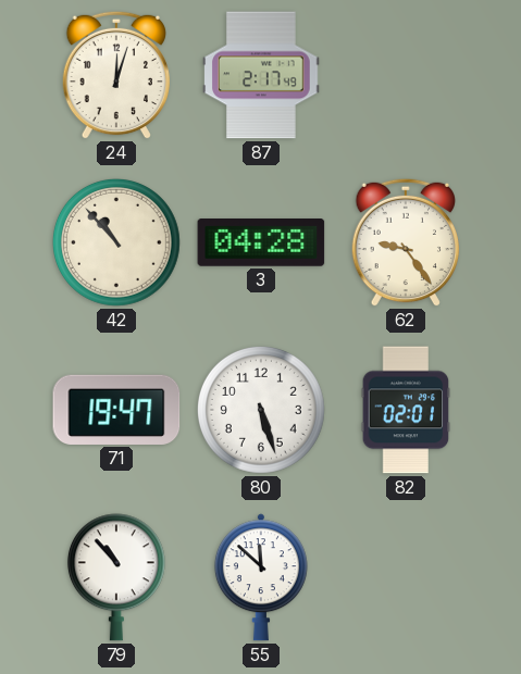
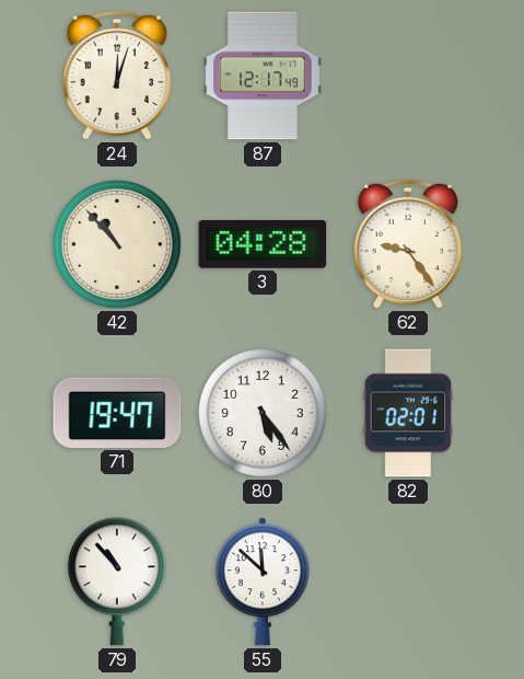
87: 2:17 -> 12:17 (263, 76)
80: 5:27 -> 5:24 (263, 413)
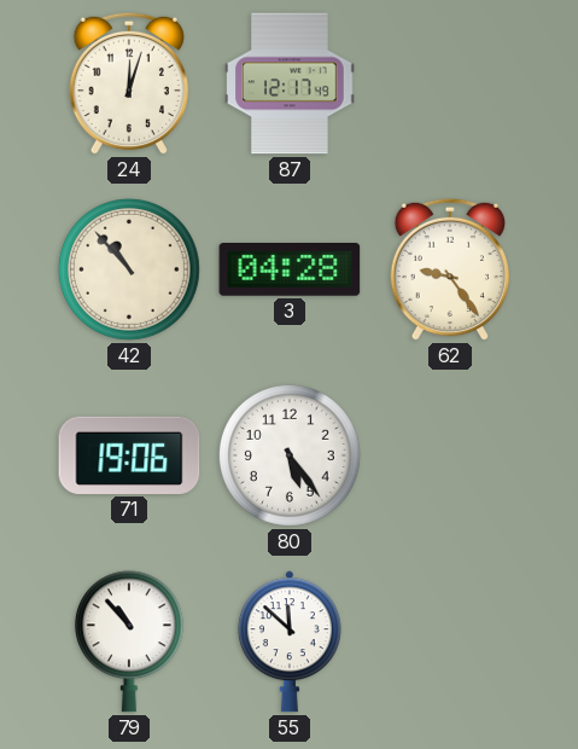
71: 19:47 -> 19:06 (129, 455)
82: 02:01 -> none (408, 413)
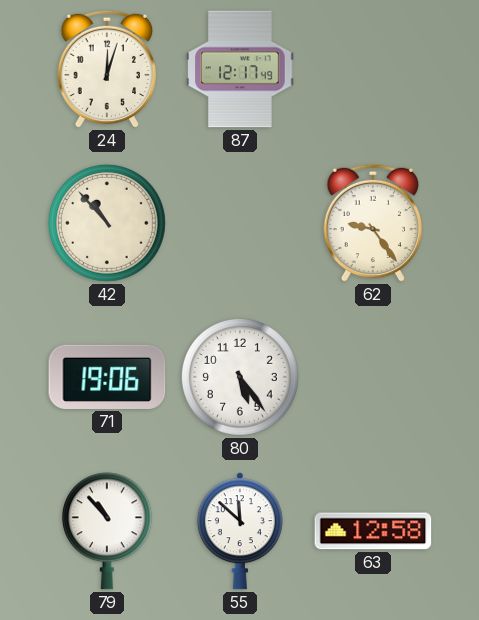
3: 04:28 -> none (290, 271)
63: none -> 12:58 (373, 531)
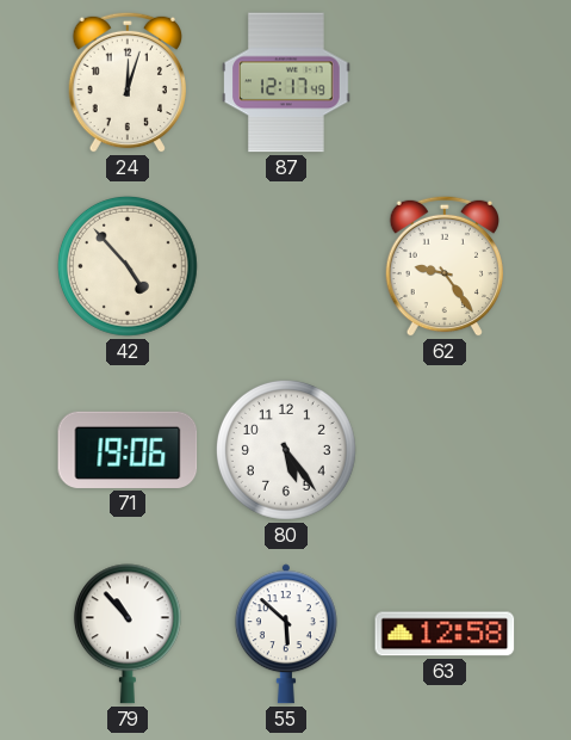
42: 10:53 -> 4:53 (128, 266)
55: 11:52 -> 5:52 (286, 634)
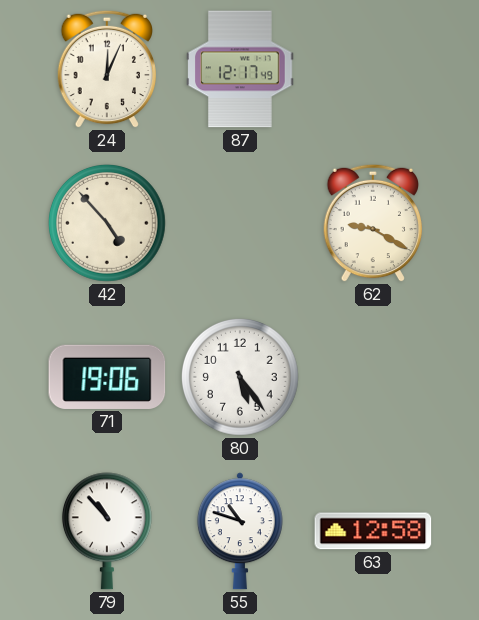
24: 12:03 -> 12:04 (106, 69)
62: 9:24 -> 9:20 (372, 223)
55: 5:52 -> 10:48 (240, 531)
